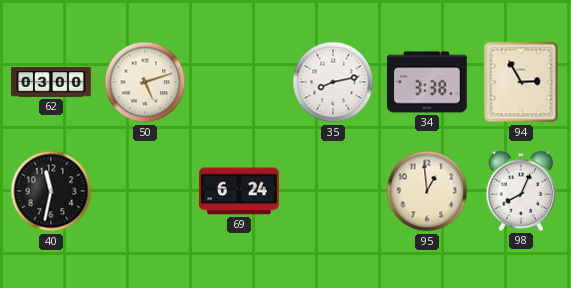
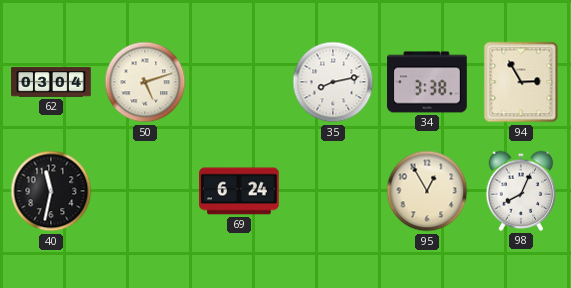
62: 03:00 -> 03:04 (51, 82)
95: 12:59 -> 12:55 (427, 191)
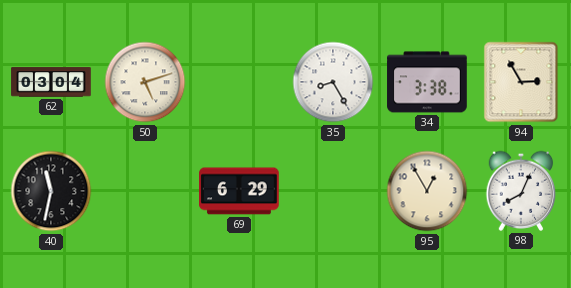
35: 8:13 -> 8:25 (333, 82)
69: 6:24 -> 6:29 (239, 191)
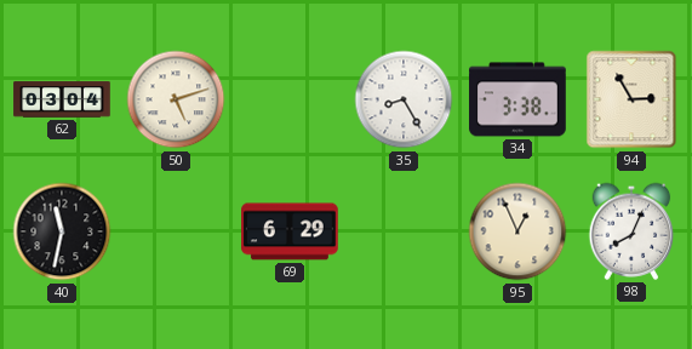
95: 12:55 -> 12:56 (517, 231)
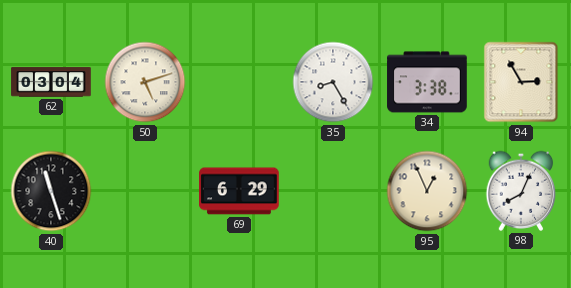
40: 11:32 -> 11:27 (51, 191)
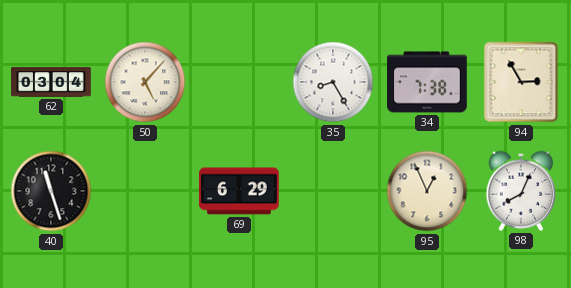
50: 5:12 -> 5:07 (145, 82)
34: 3:38 -> 7:38 (427, 82)
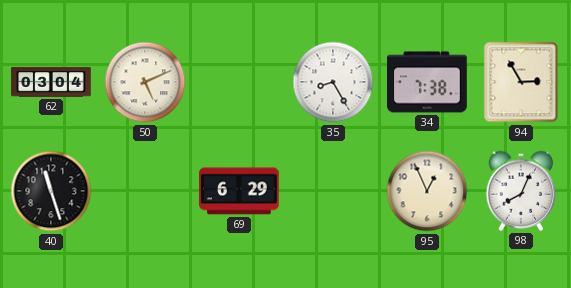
50: 5:07 -> 5:11 (145, 82)
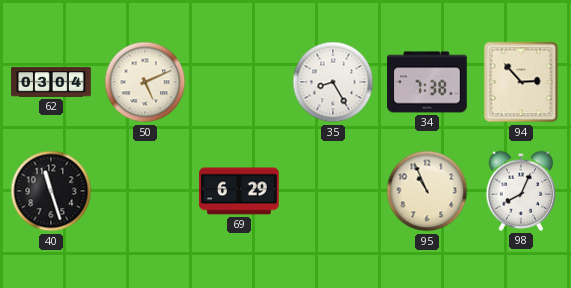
94: 2:55 -> 2:53 (521, 82)
95: 12:56 -> 10:56 (427, 191)
